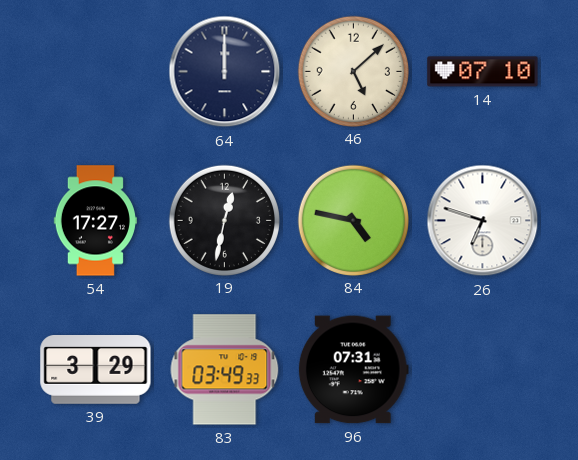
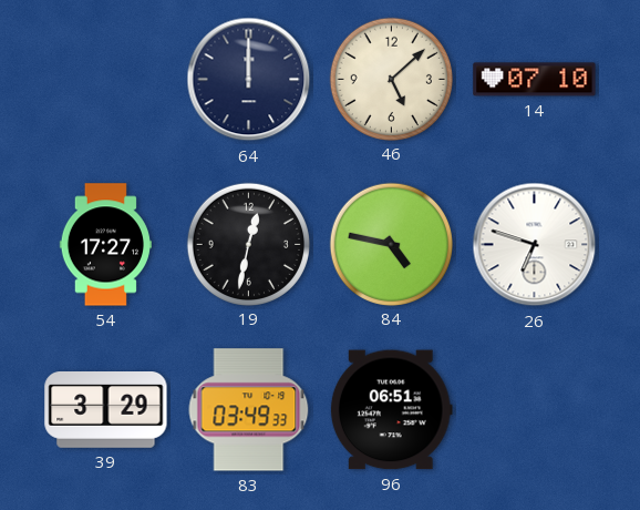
96: 07:31 -> 06:51 (391, 410)
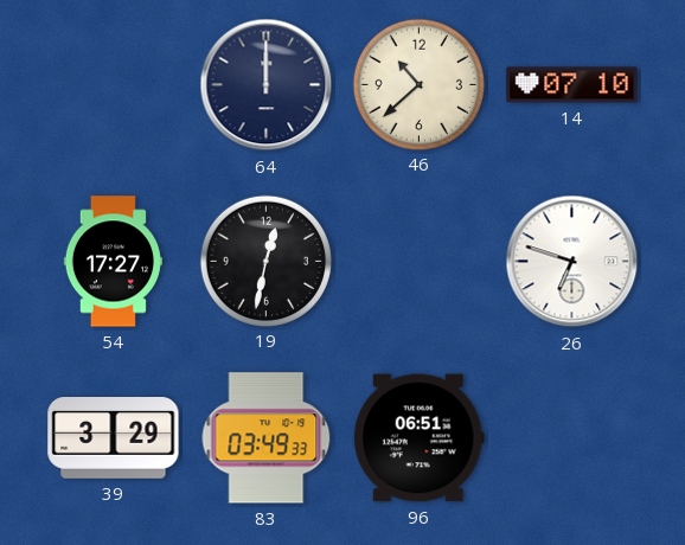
46: 5:08 -> 10:38 (418, 84)
84: 4:47 -> none (391, 244)
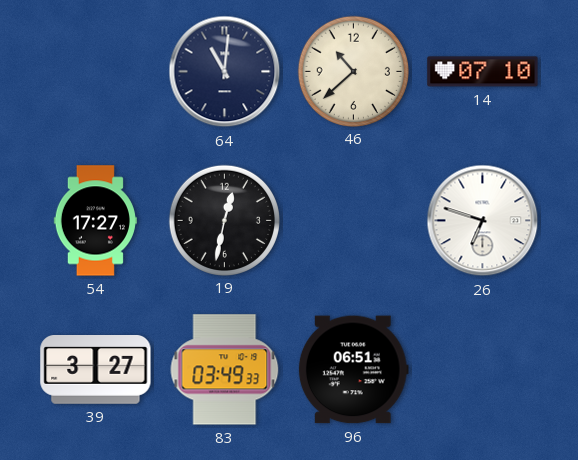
64: 12:00 -> 11:01 (225, 72)
39: 3:29 -> 3:27 (96, 370)
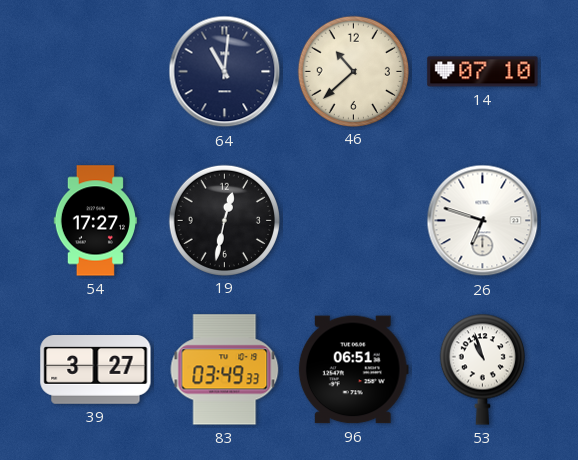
53: none -> 10:57 (482, 369)
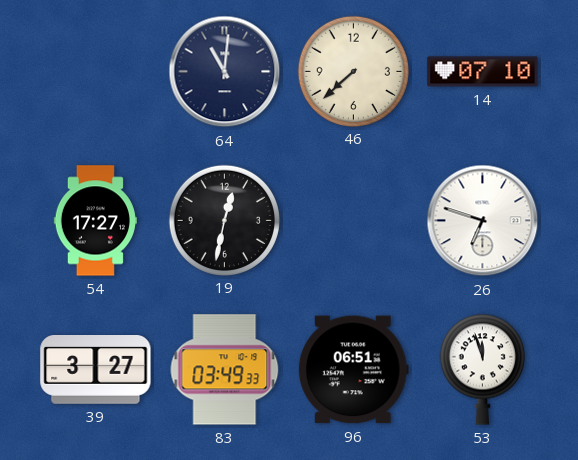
46: 10:38 -> 7:38 (353, 71)
53: 10:57 -> 11:57 (482, 369)
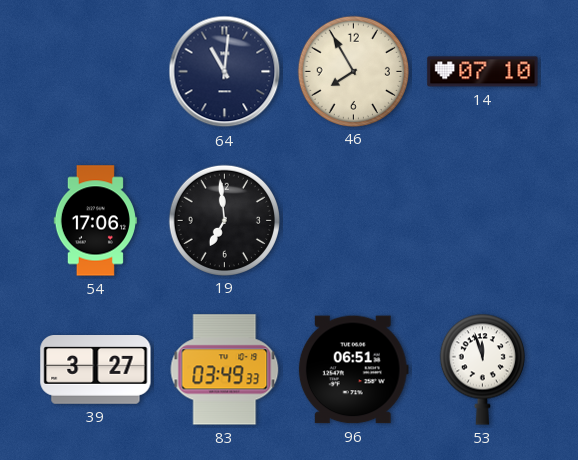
46: 7:38 -> 7:55 (353, 71)
54: 17:27 -> 17:06 (95, 221)
19: 12:32 -> 6:59 (224, 220)
26: 6:48 -> none (483, 221)
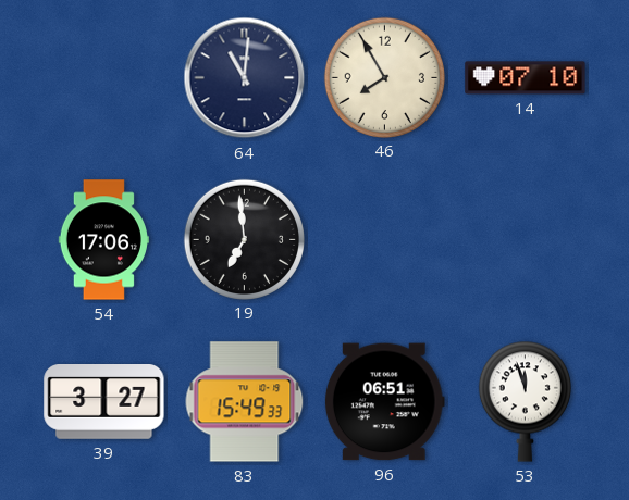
83: 03:49 -> 15:49 (245, 402)
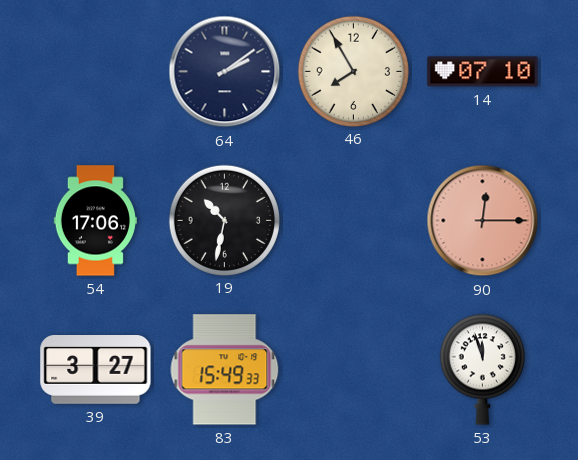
64: 11:01 -> 2:09 (225, 72)
19: 6:59 -> 10:32 (224, 220)
90: none -> 12:15 (483, 221)
96: 06:51 -> none (384, 402)
